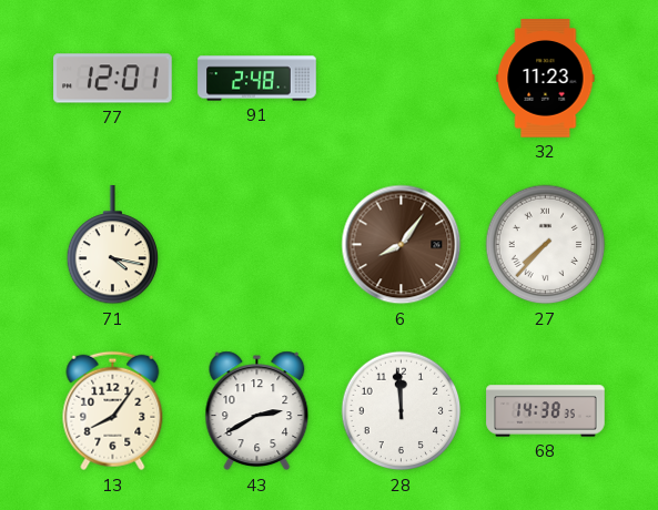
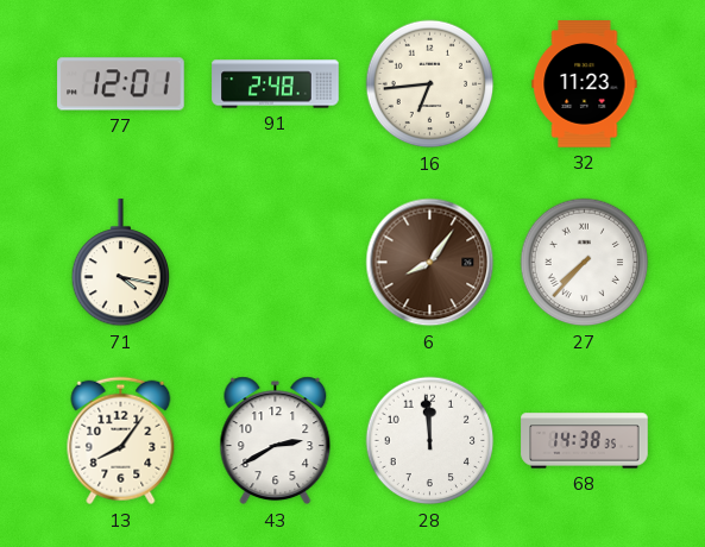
16: none -> 6:44 (430, 84)
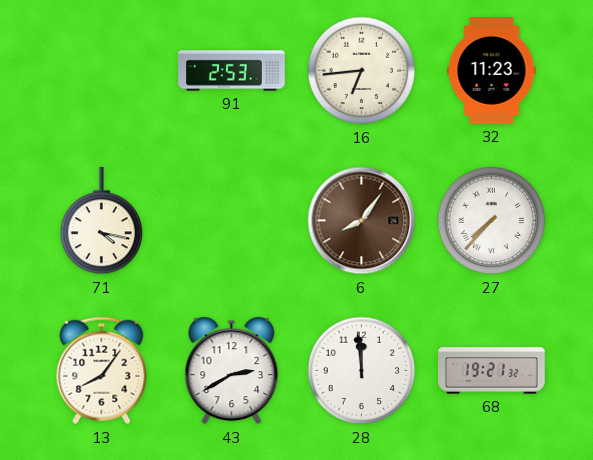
77: 12:01 -> none (121, 84)
91: 2:48 -> 2:53 (232, 71)
68: 14:38 -> 19:21 (492, 371)
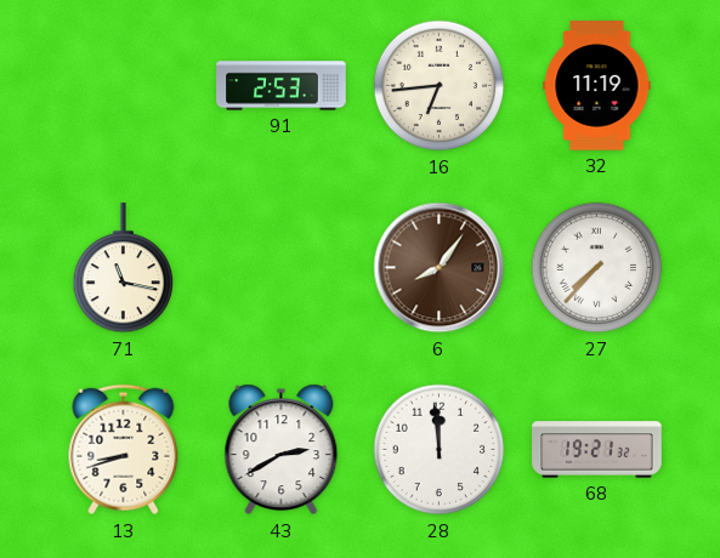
32: 11:23 -> 11:19 (597, 86)
71: 4:17 -> 11:17 (124, 268)
13: 8:06 -> 8:42 (124, 450)
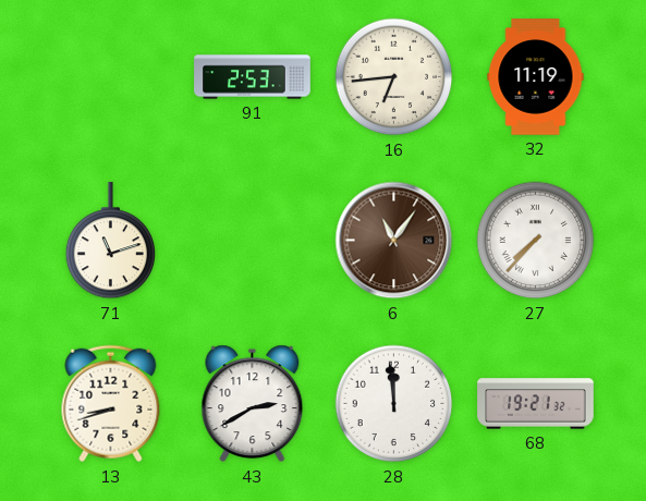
71: 11:17 -> 11:12 (111, 241)
6: 8:06 -> 11:06 (394, 241)
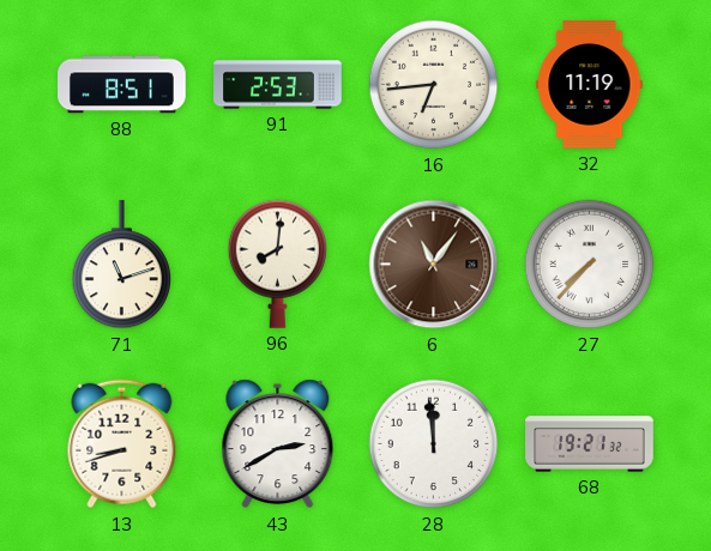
88: none -> 8:51 (122, 85)
96: none -> 8:01 (278, 264)
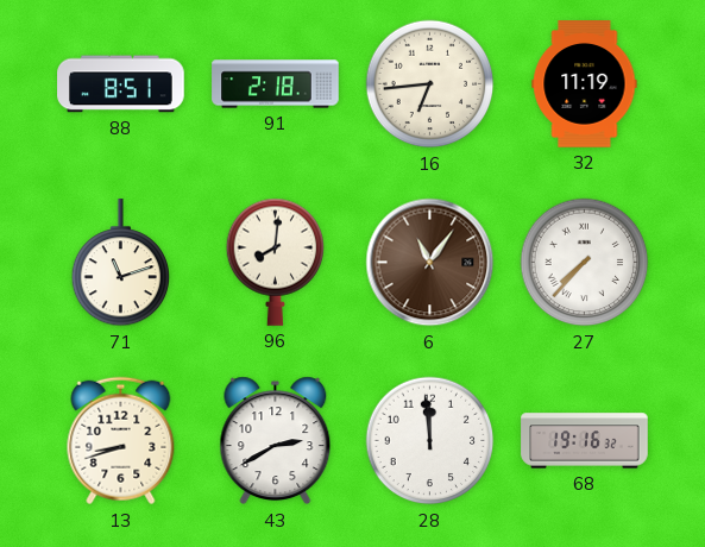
91: 2:53 -> 2:18 (276, 84)
68: 19:21 -> 19:16 (585, 441)
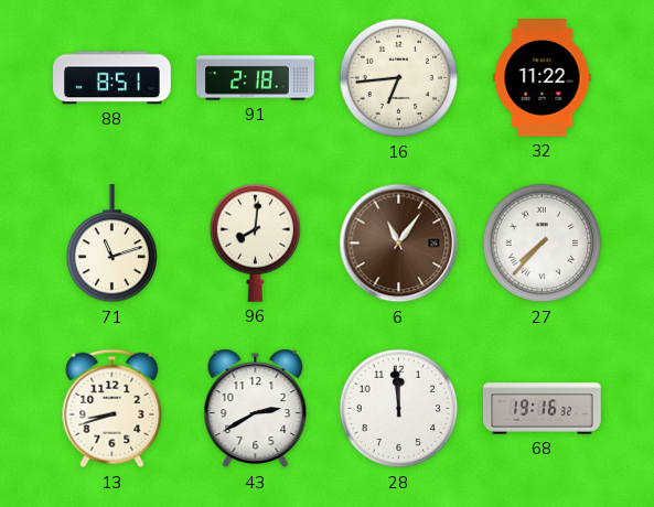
32: 11:19 -> 11:22 (543, 78)
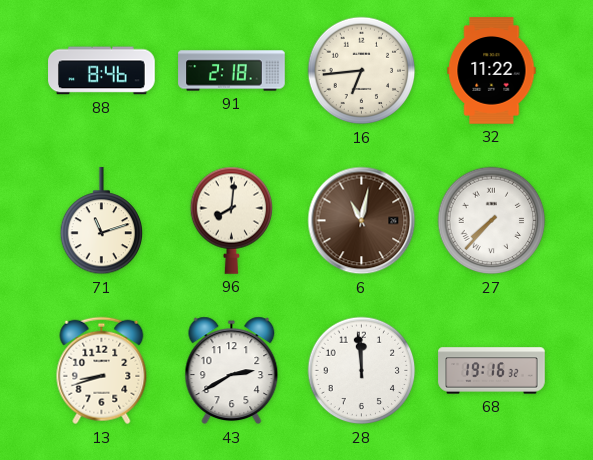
88: 8:51 -> 8:46 (102, 71)
6: 11:06 -> 11:02 (362, 221)
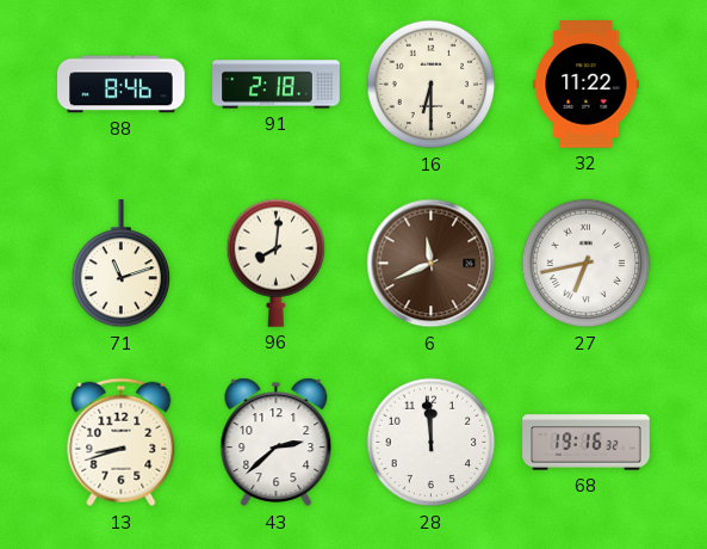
16: 6:44 -> 6:30 (432, 85)
6: 11:02 -> 11:41 (432, 264)
27: 7:37 -> 6:43 (587, 264)
43: 2:40 -> 2:38 (277, 443)
